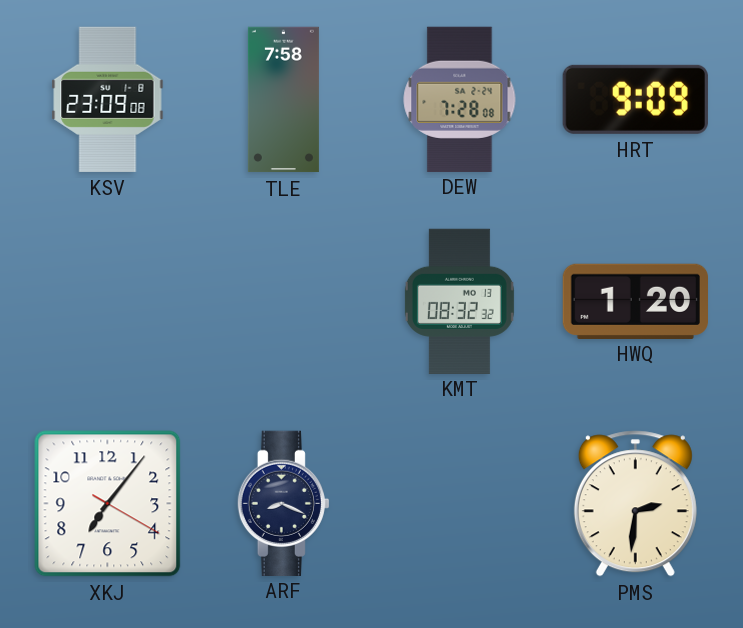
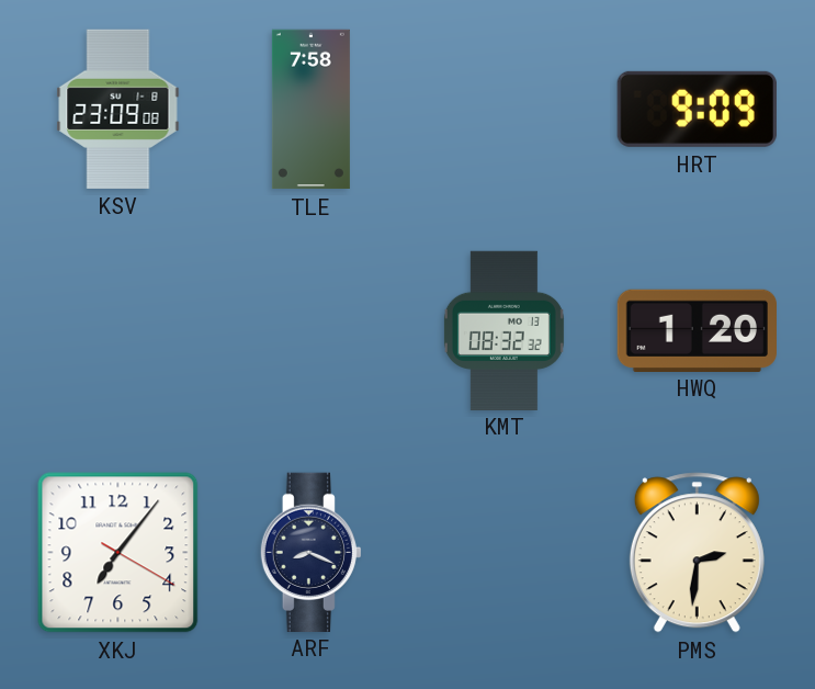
DEW: 7:28 -> none (460, 99)
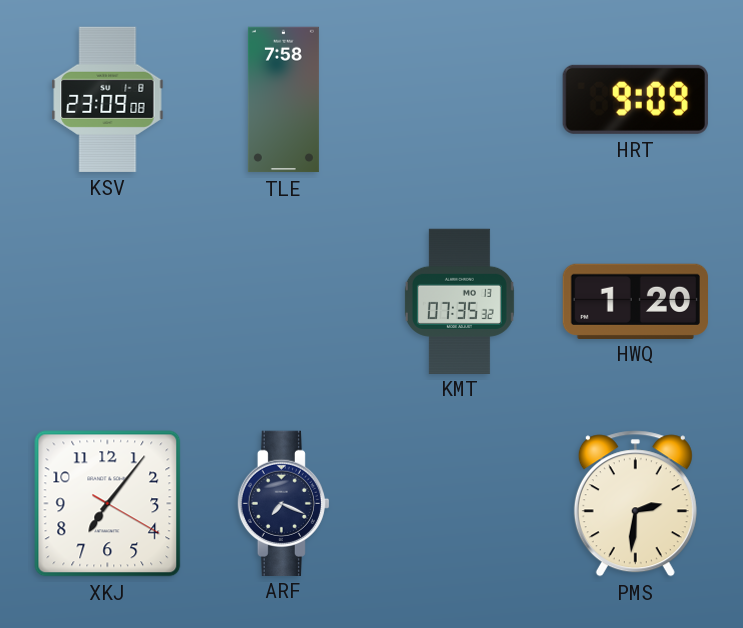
KMT: 08:32 -> 07:35 (459, 301)
ARF: 8:19 -> 7:19 (283, 503)
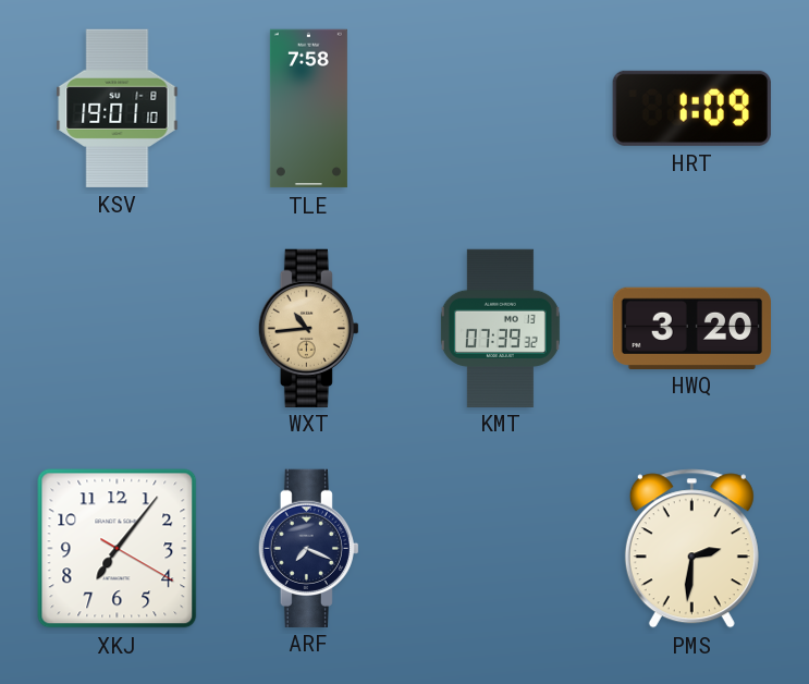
KSV: 23:09 -> 19:01 (118, 108)
HRT: 9:09 -> 1:09 (691, 108)
WXT: none -> 10:44 (308, 328)
KMT: 07:35 -> 07:39 (500, 328)
HWQ: 1:20 -> 3:20 (691, 328)
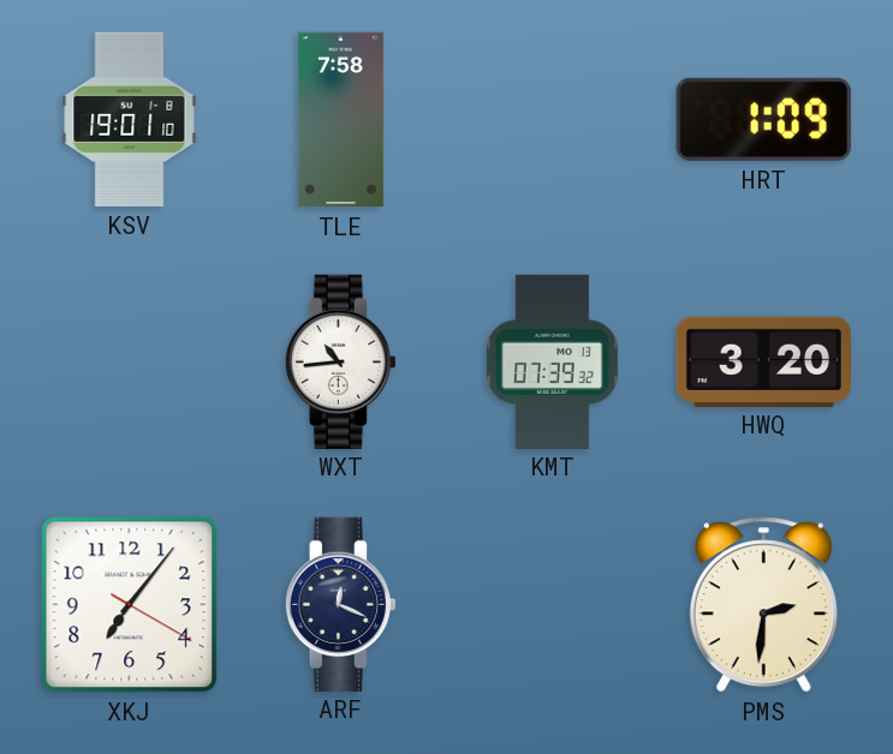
WXT dial: champagne -> white (340, 361)
ARF: 7:19 -> 12:19 (340, 604)
